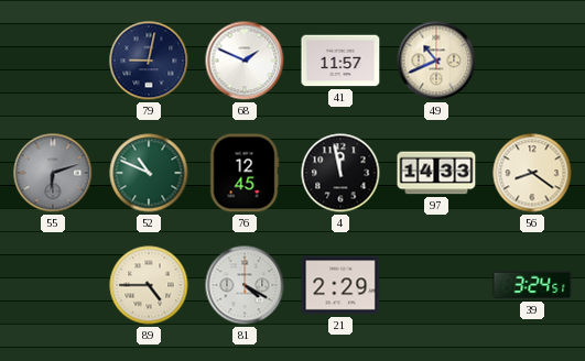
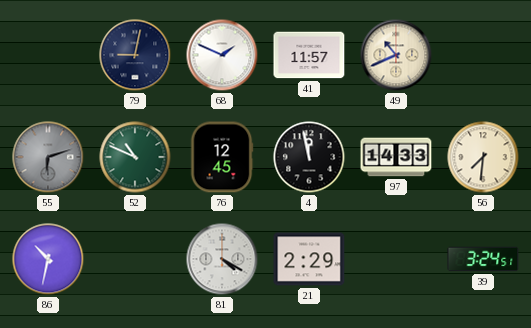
56: 8:21 -> 7:31 (483, 157)
86: none -> 10:32 (48, 259)
89: 4:45 -> none (149, 285)
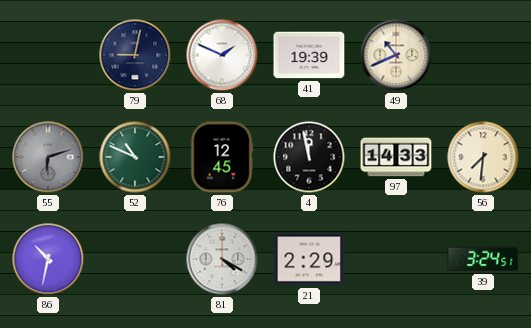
41: 11:57 -> 19:39 (309, 55)
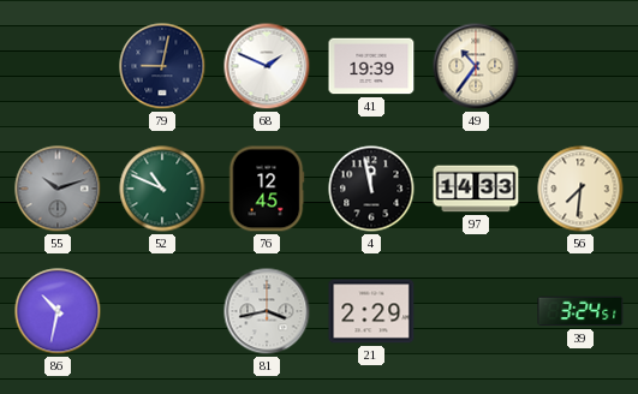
49: 10:41 -> 10:36 (476, 66)
55: 6:12 -> 10:12 (58, 189)
81: 4:20 -> 3:43 (267, 311)
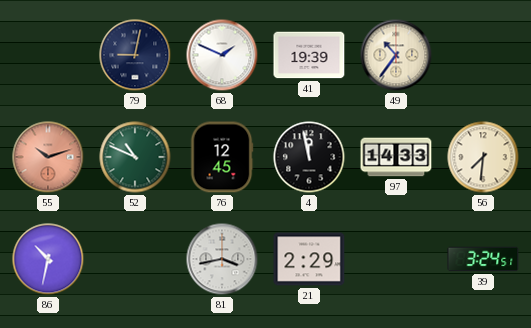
55 dial: grey -> salmon (48, 157)
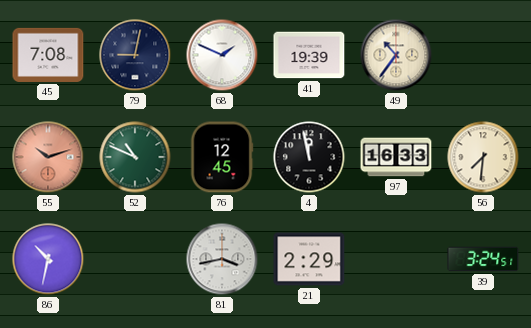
45: none -> 7:08 (48, 55)
97: 14:33 -> 16:33 (396, 157)
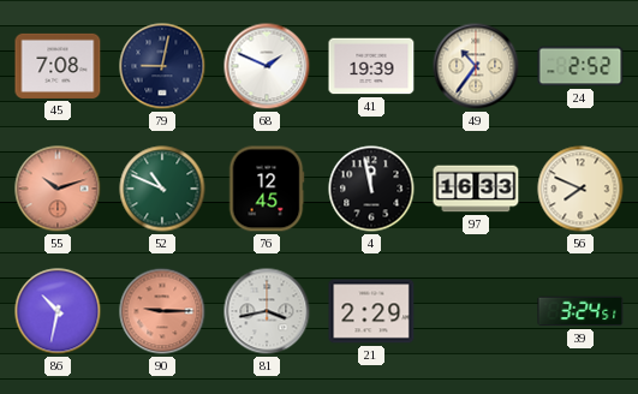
24: none -> 2:52 (580, 66)
56: 7:31 -> 7:49 (580, 189)
90: none -> 9:15 (162, 311)
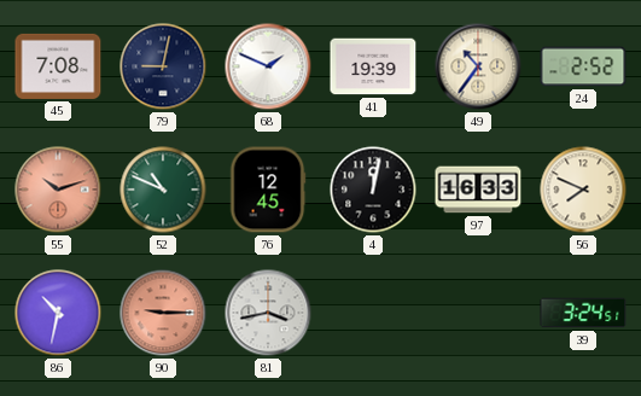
4: 11:58 -> 12:02 (373, 190)
21: 2:29 -> none (371, 311)
